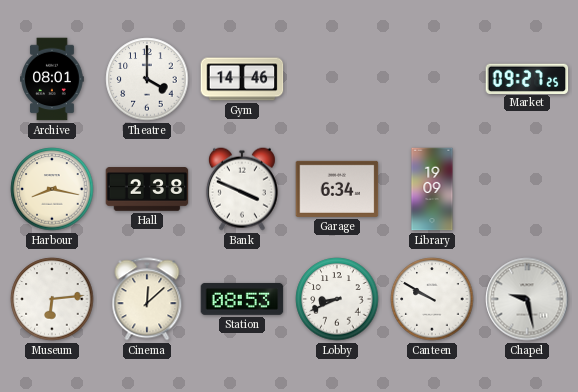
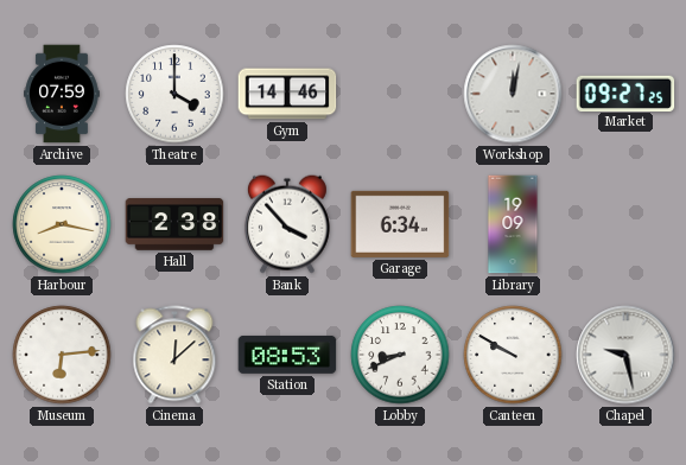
Archive: 08:01 -> 07:59 (62, 94)
Workshop: none -> 12:02 (513, 94)
Bank: 3:49 -> 3:53 (287, 224)
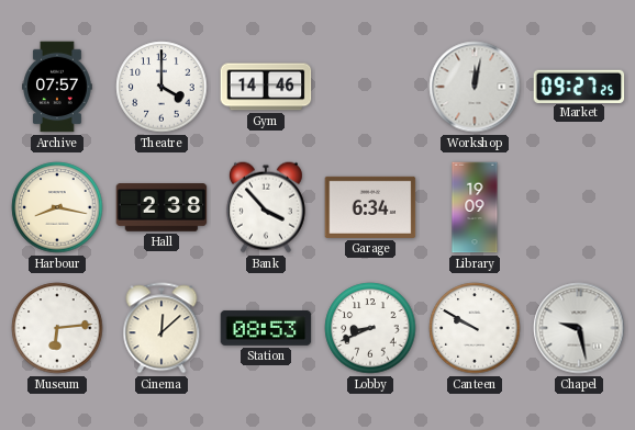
Archive: 07:59 -> 07:57 (57, 87)
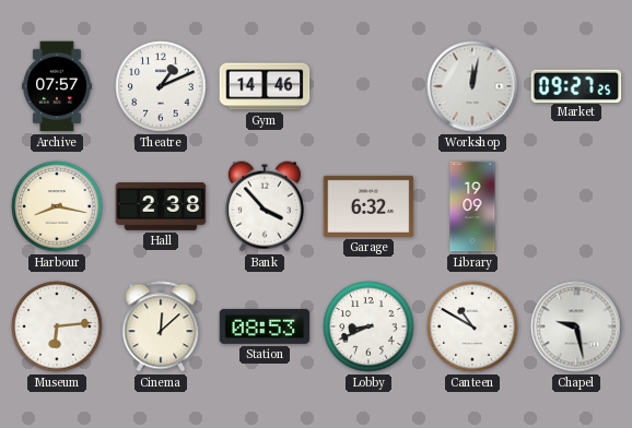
Theatre: 4:00 -> 1:11 (161, 86)
Garage: 6:34 -> 6:32 (368, 206)
Canteen: 9:50 -> 10:50 (472, 326)
